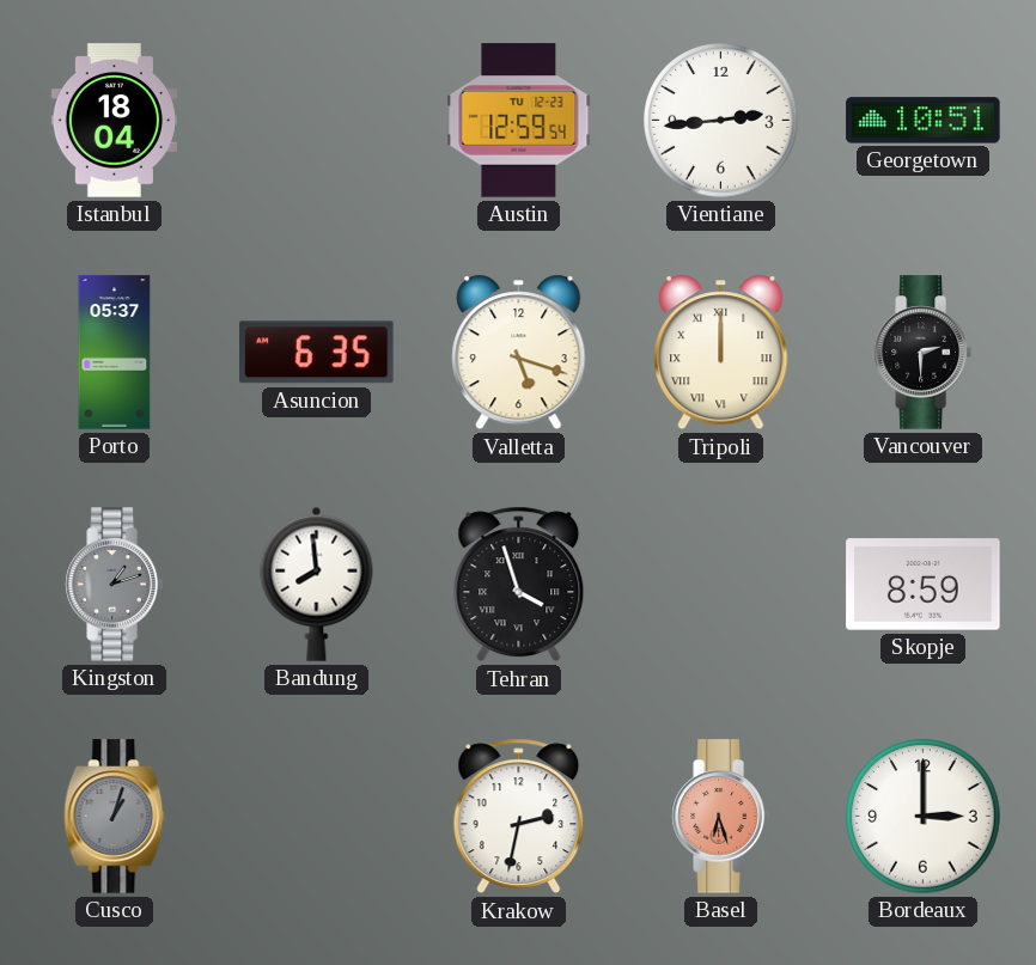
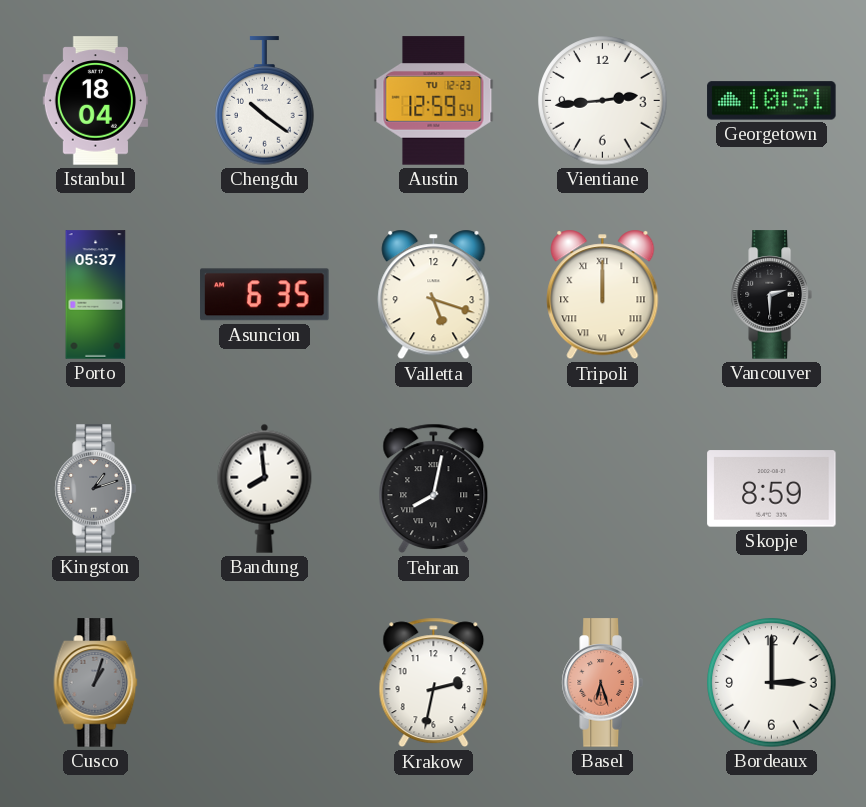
Chengdu: none -> 10:21 (265, 101)
Tehran: 3:57 -> 8:02 (434, 489)
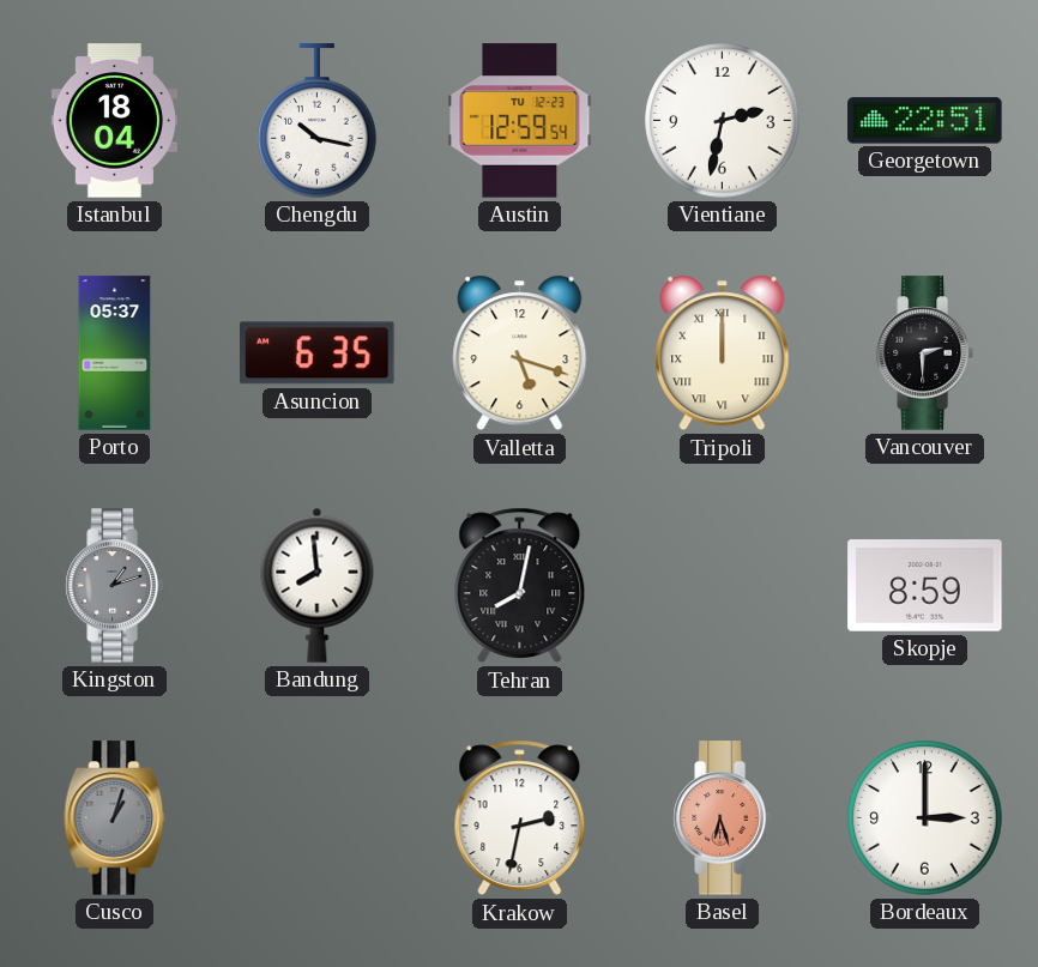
Chengdu: 10:21 -> 10:17 (318, 121)
Vientiane: 2:44 -> 2:32 (723, 121)
Georgetown: 10:51 -> 22:51 (925, 121)
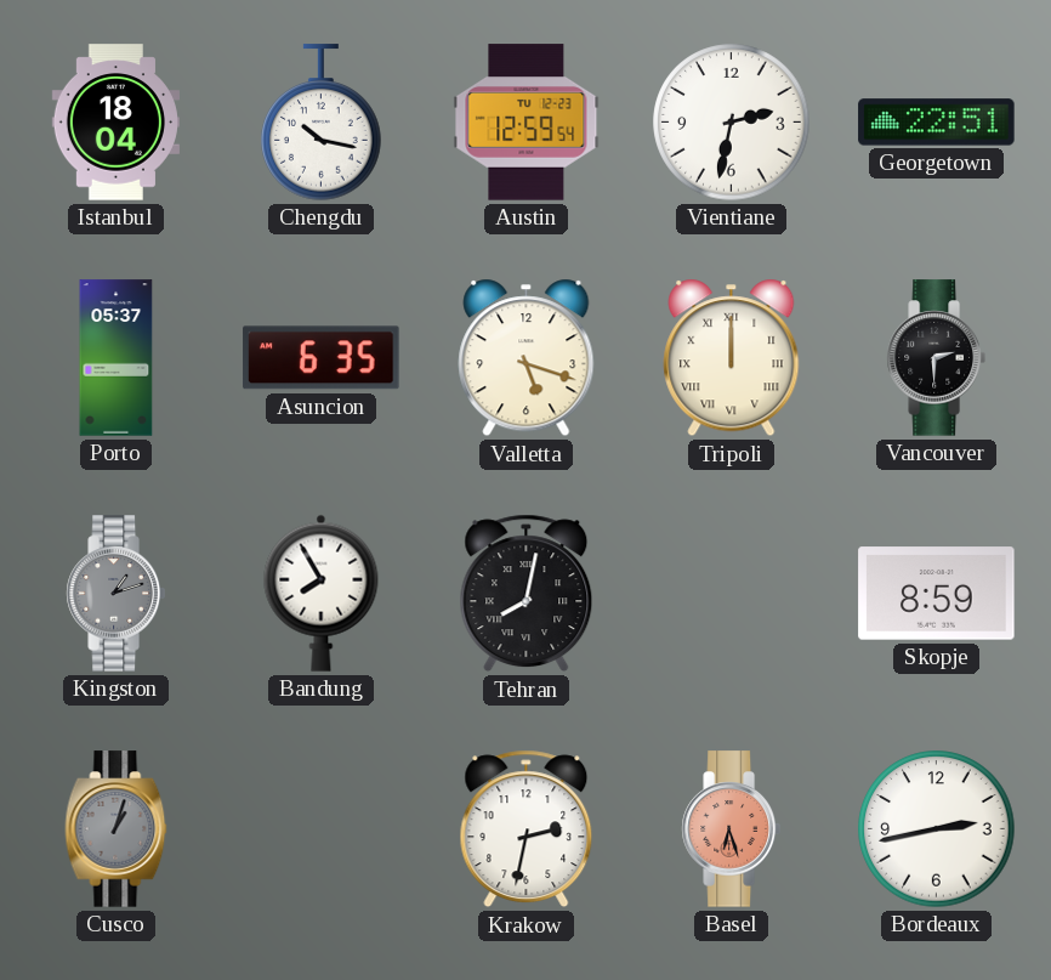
Bandung: 7:59 -> 7:55 (322, 593)
Bordeaux: 3:00 -> 2:43 (937, 829)
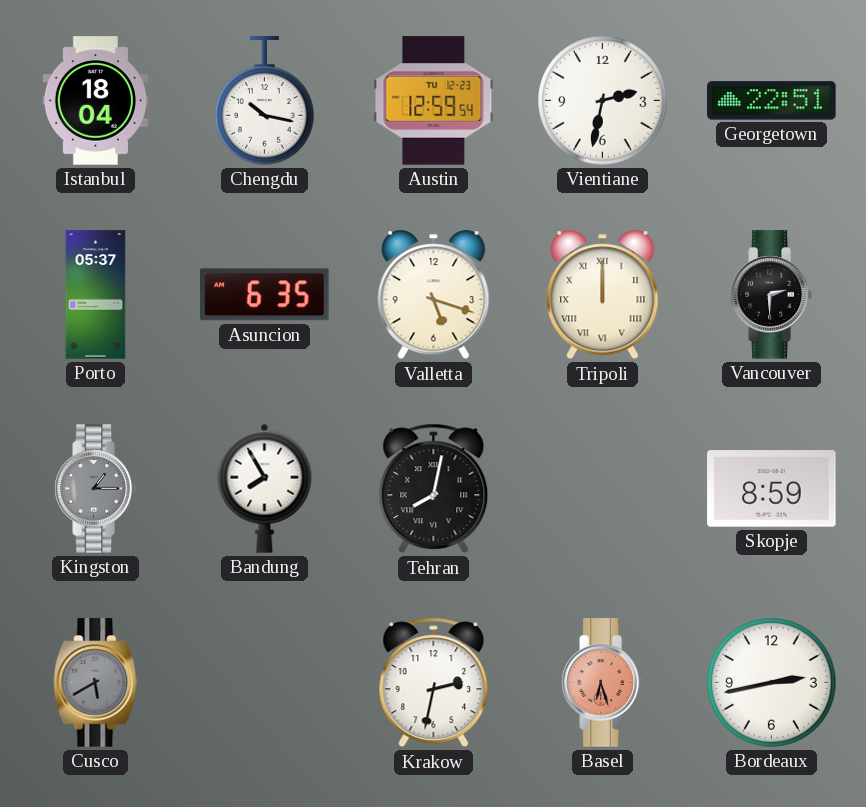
Kingston: 1:12 -> 1:15 (95, 489)
Cusco: 1:03 -> 5:40 (96, 683)
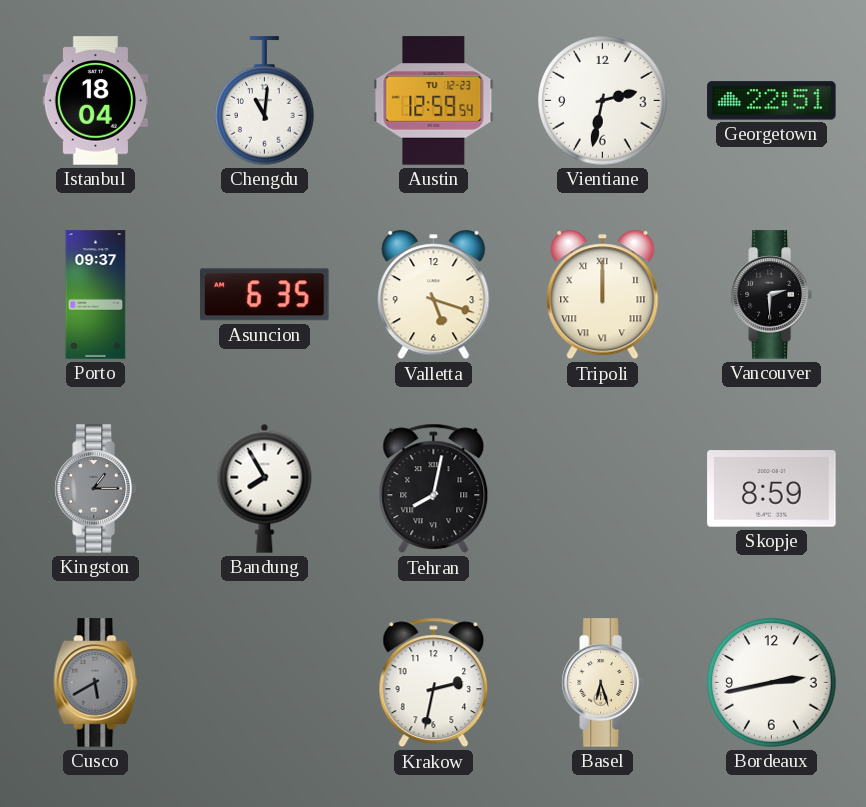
Chengdu: 10:17 -> 11:01 (265, 101)
Porto: 05:37 -> 09:37 (96, 295)
Basel dial: salmon -> cream (602, 683)
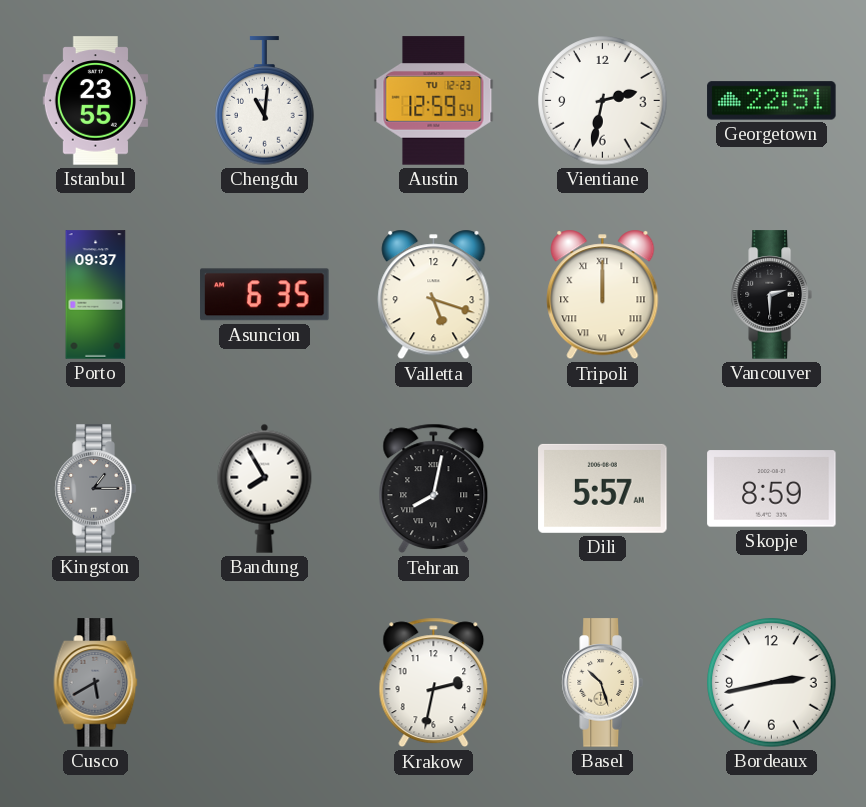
Istanbul: 18:04 -> 23:55 (95, 101)
Dili: none -> 5:57 (603, 488)
Basel: 6:27 -> 10:27 (602, 683)
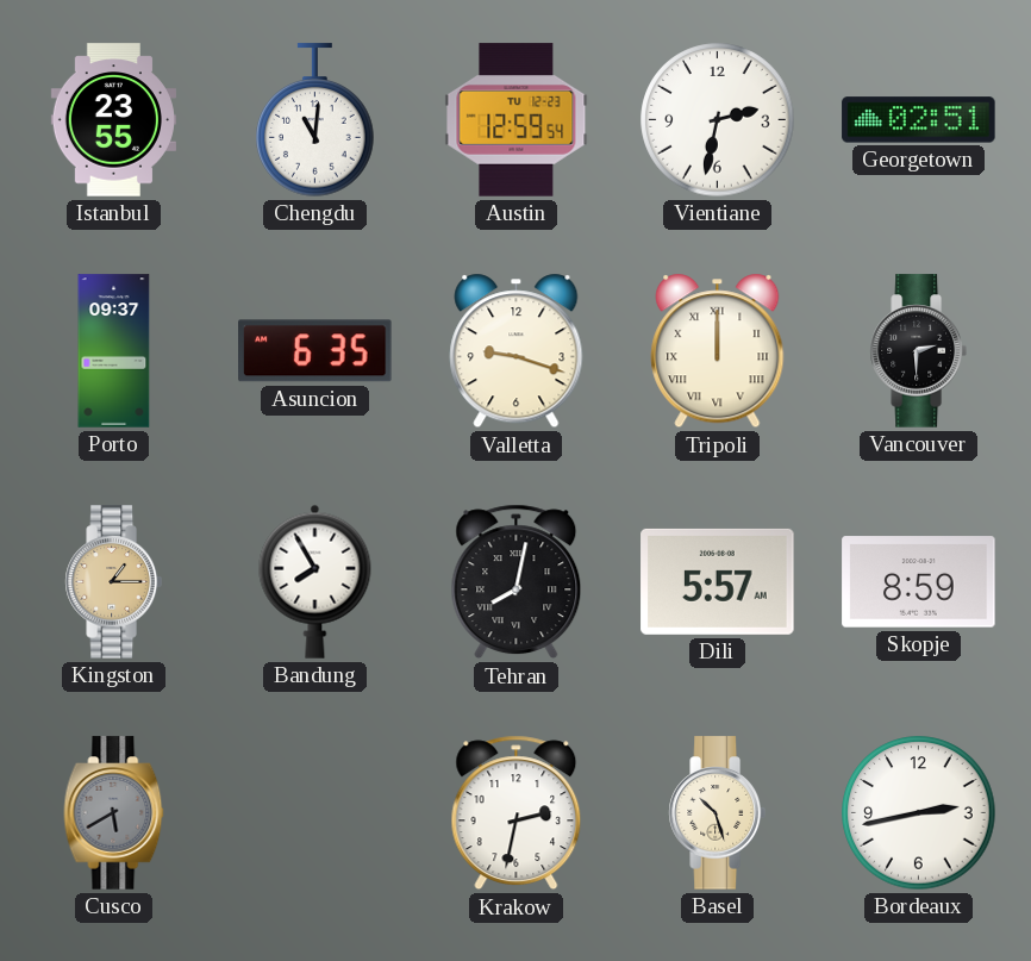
Georgetown: 22:51 -> 02:51 (919, 120)
Valletta: 5:18 -> 9:18 (517, 351)
Kingston dial: grey -> champagne (113, 582)
